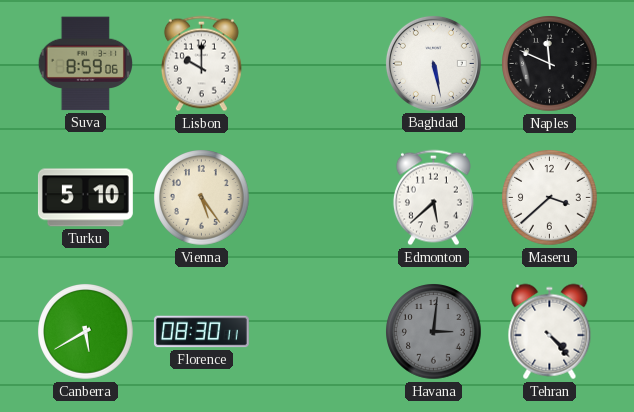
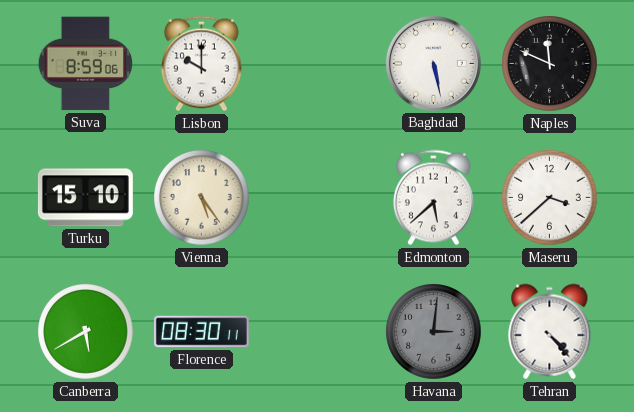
Turku: 5:10 -> 15:10 (85, 198)
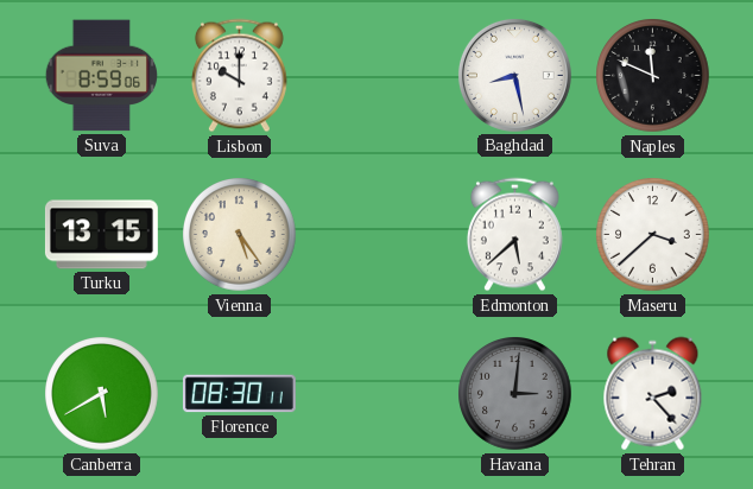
Baghdad: 5:28 -> 8:28 (514, 75)
Turku: 15:10 -> 13:15 (101, 235)
Tehran: 4:23 -> 2:23 (653, 394)
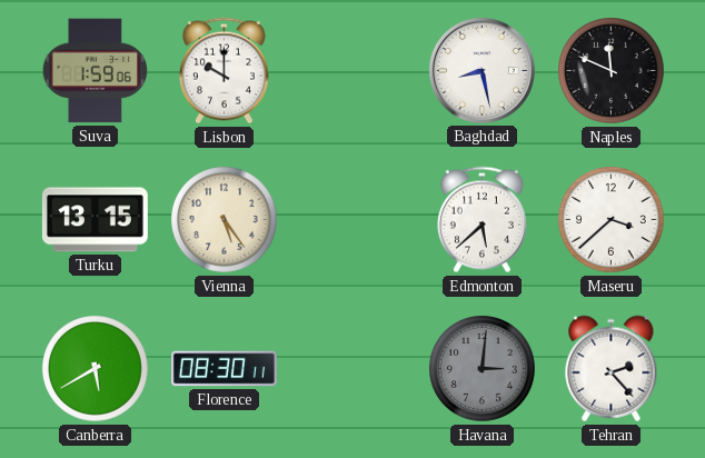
Suva: 8:59 -> 1:59 (95, 71)
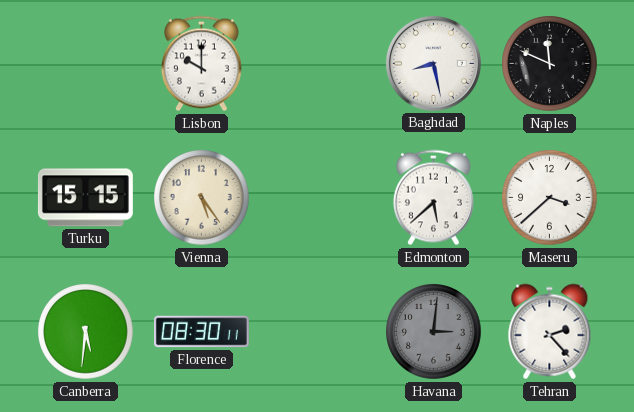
Suva: 1:59 -> none (95, 71)
Turku: 13:15 -> 15:15 (85, 198)
Canberra: 5:40 -> 5:31 (86, 332)
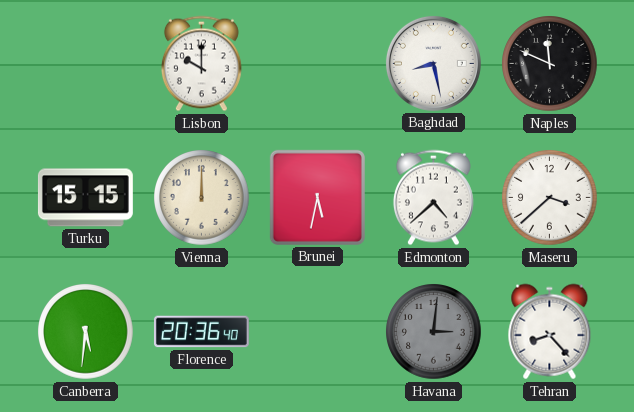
Vienna: 5:24 -> 12:00 (202, 198)
Brunei: none -> 5:32 (317, 197)
Edmonton: 5:38 -> 4:38 (433, 198)
Florence: 08:30 -> 20:36 (201, 332)
Tehran: 2:23 -> 8:23 (550, 332)
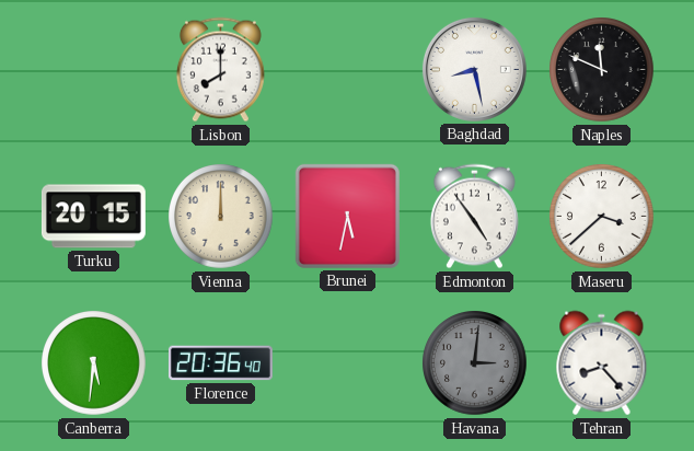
Lisbon: 10:00 -> 8:00 (220, 70)
Turku: 15:15 -> 20:15 (93, 217)
Edmonton: 4:38 -> 4:54 (474, 217)
